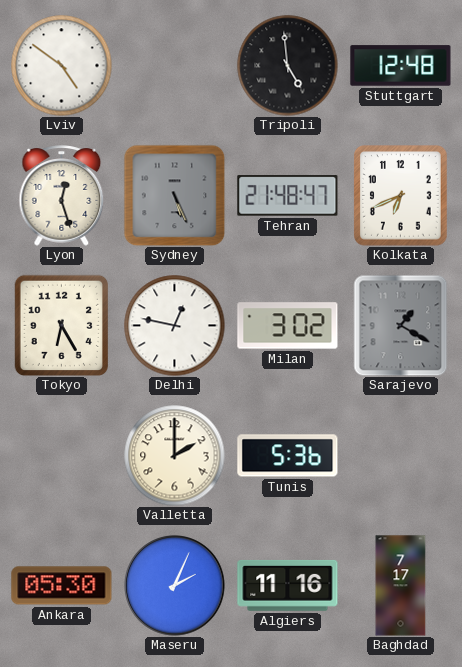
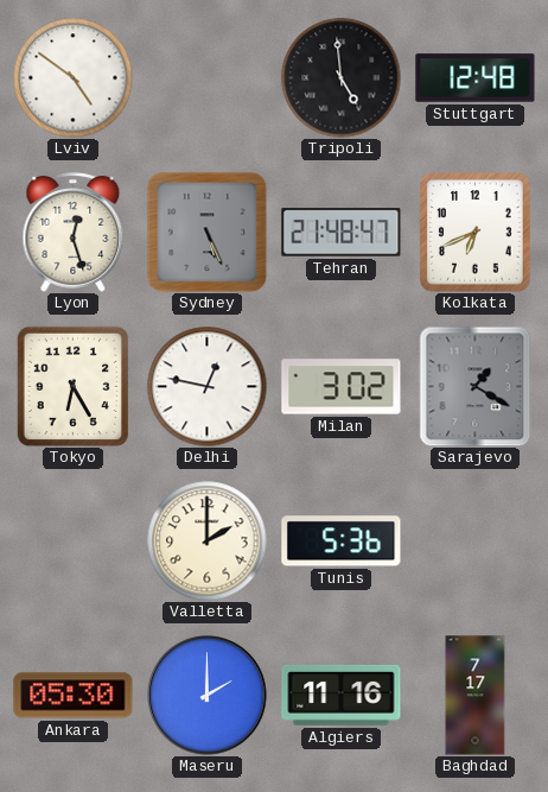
Maseru: 2:04 -> 2:00 (208, 696)
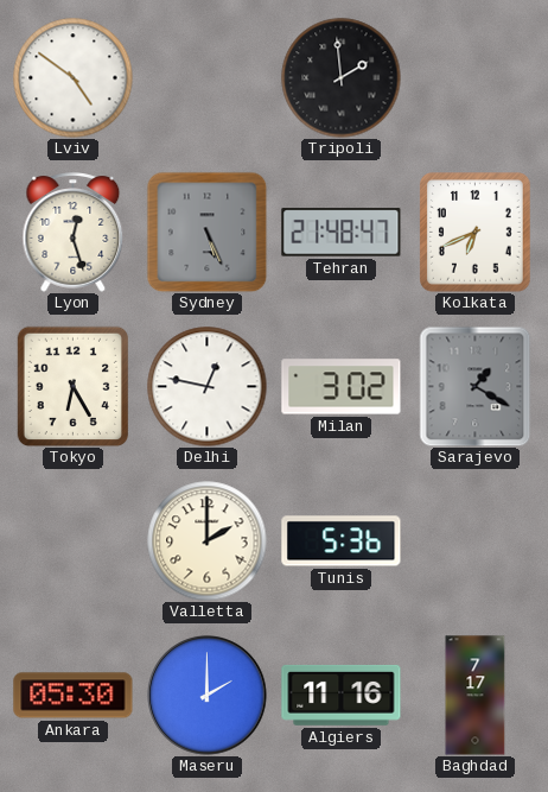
Tripoli: 4:59 -> 1:59 (342, 78)
Stuttgart: 12:48 -> none (476, 78)
